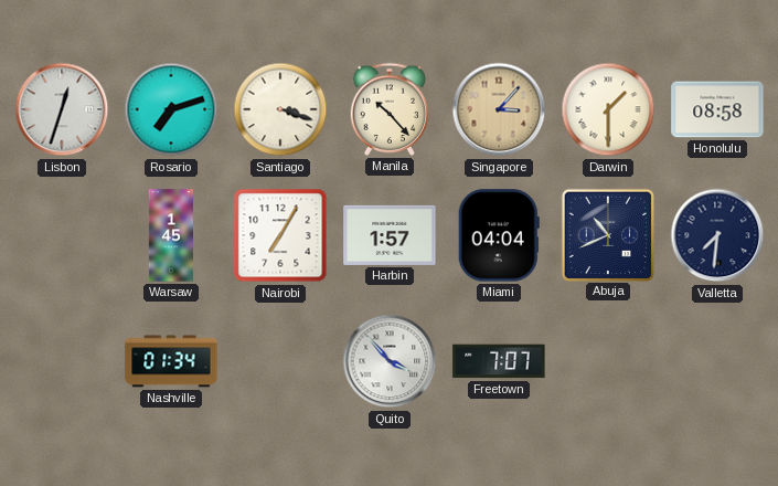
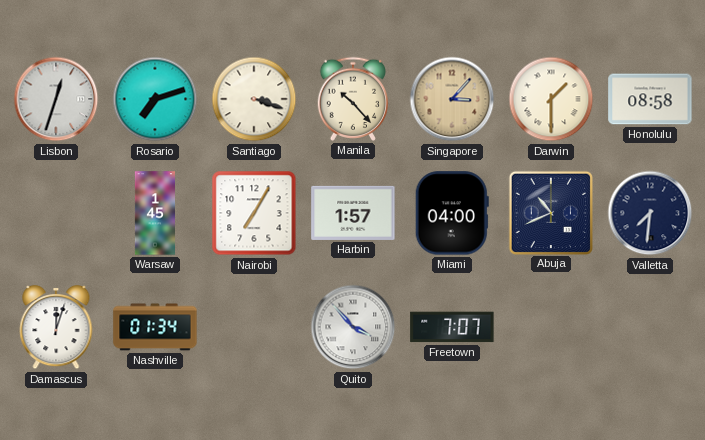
Miami: 04:04 -> 04:00 (452, 213)
Damascus: none -> 12:03 (56, 327)
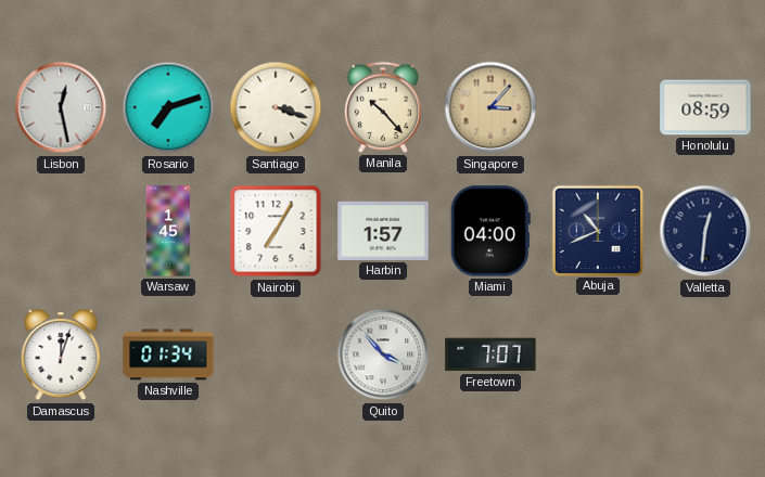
Lisbon: 12:33 -> 12:28 (61, 107)
Darwin: 1:30 -> none (551, 99)
Honolulu: 08:58 -> 08:59 (705, 107)
Valletta: 7:31 -> 12:31 (705, 231)
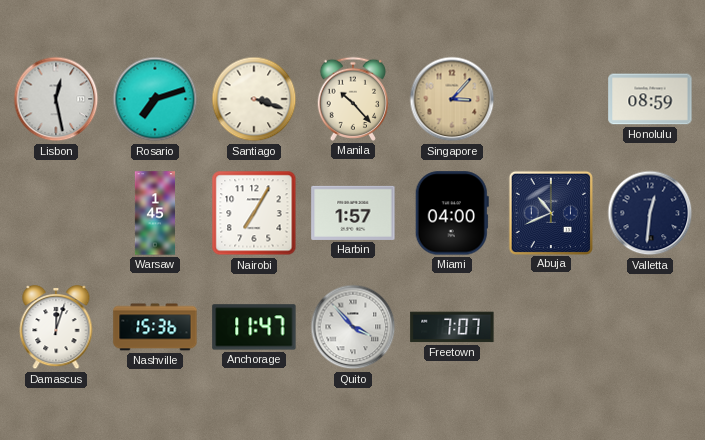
Nashville: 01:34 -> 15:36 (155, 327)
Anchorage: none -> 11:47 (254, 327)
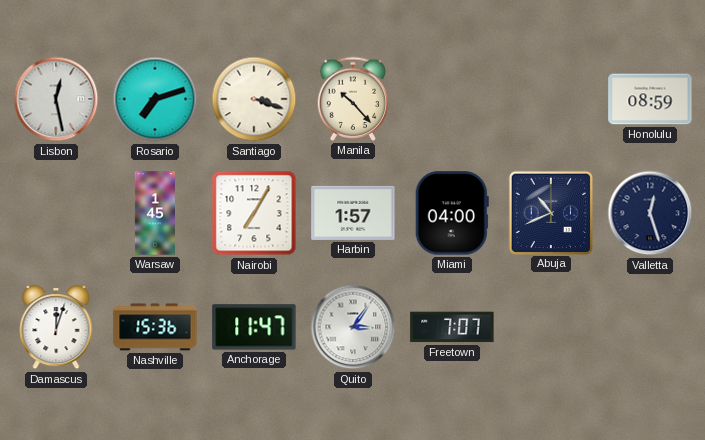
Singapore: 3:07 -> none (452, 99)
Valletta: 12:31 -> 12:27 (650, 213)
Quito: 3:53 -> 3:06 (353, 327)
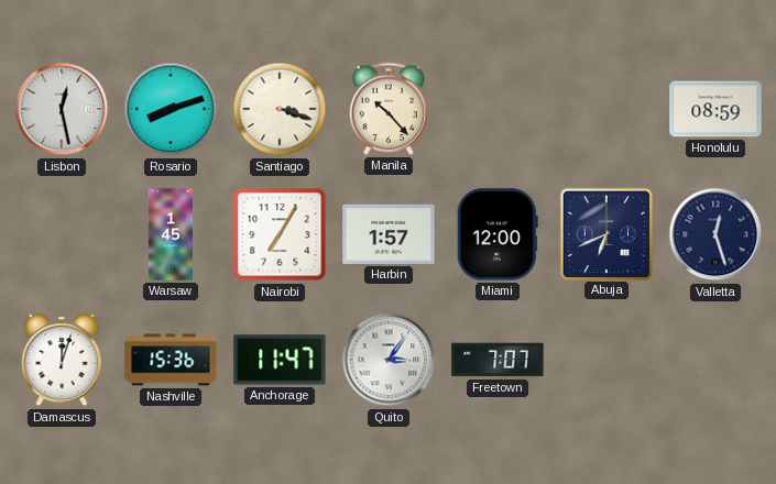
Rosario: 7:12 -> 8:12 (171, 109)
Miami: 04:00 -> 12:00 (498, 234)
Abuja: 10:41 -> 6:41 (605, 233)
